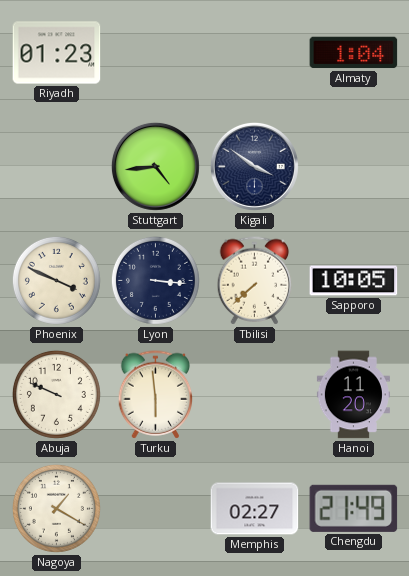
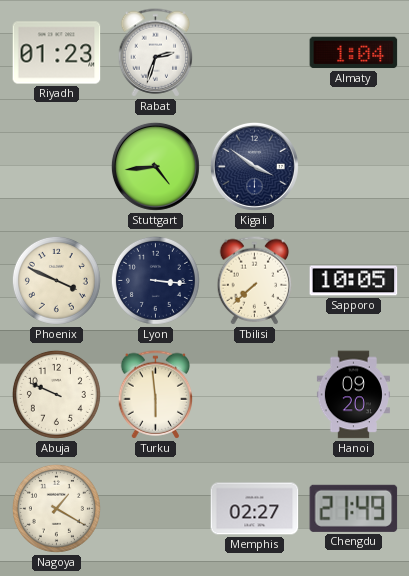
Rabat: none -> 2:33 (156, 53)
Hanoi: 11:20 -> 09:20 (353, 395)
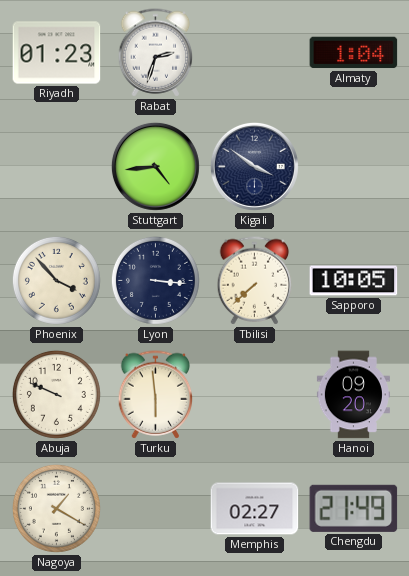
Phoenix: 3:49 -> 3:53 (56, 280)
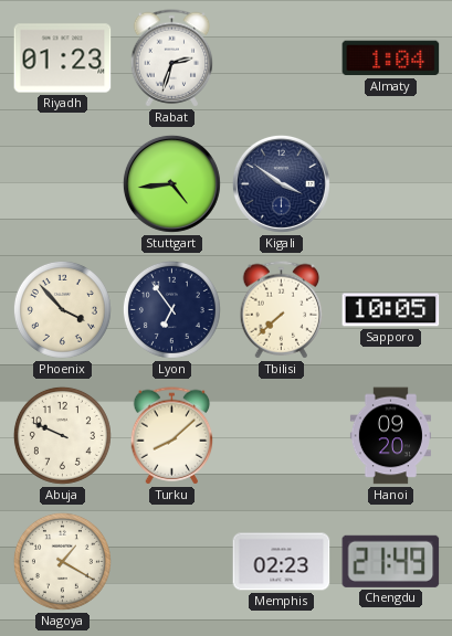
Lyon: 3:16 -> 6:54 (171, 309)
Turku: 5:59 -> 8:08 (172, 436)
Memphis: 02:27 -> 02:23 (282, 562)
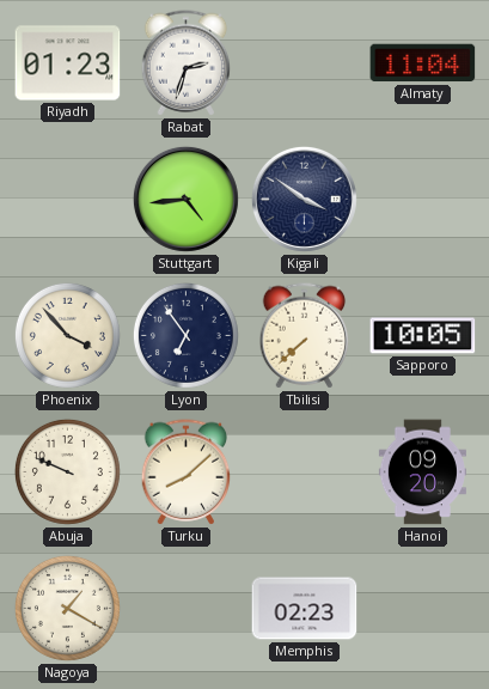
Almaty: 1:04 -> 11:04 (423, 63)
Chengdu: 21:49 -> none (391, 561)
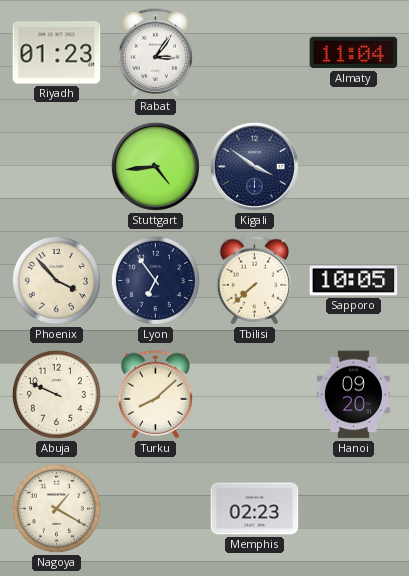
Rabat: 2:33 -> 3:06 (156, 53)
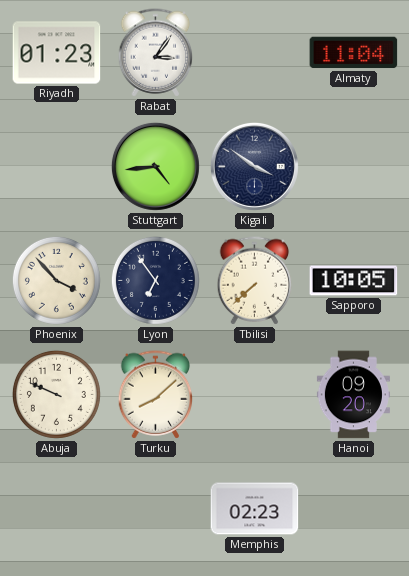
Nagoya: 1:20 -> none (56, 508)
